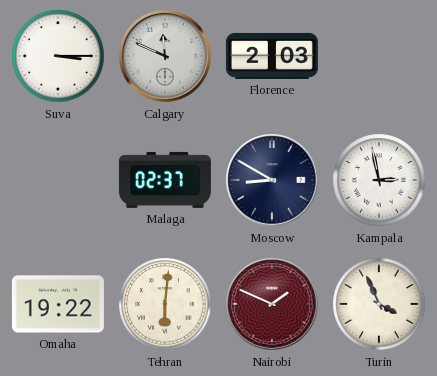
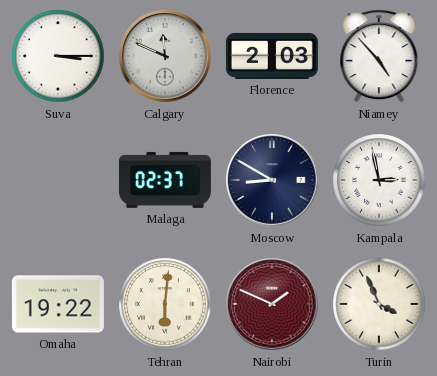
Niamey: none -> 4:53 (379, 56)
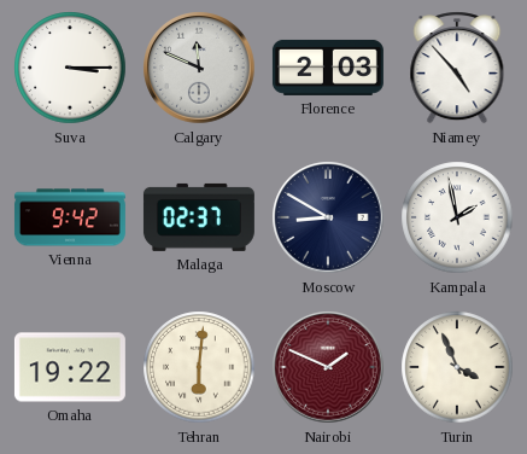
Vienna: none -> 9:42 (70, 217)
Kampala: 2:58 -> 1:58 (457, 217)
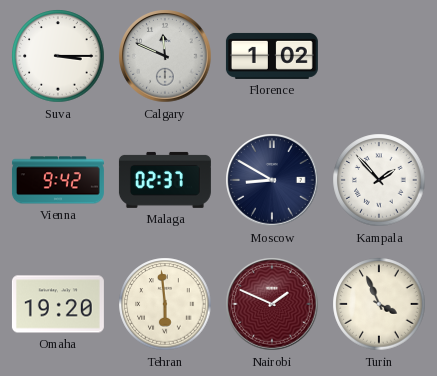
Florence: 2:03 -> 1:02 (272, 56)
Niamey: 4:53 -> none (457, 68)
Kampala: 1:58 -> 1:53 (379, 180)
Omaha: 19:22 -> 19:20 (58, 304)
Tehran: 6:01 -> 5:59 (165, 304)
